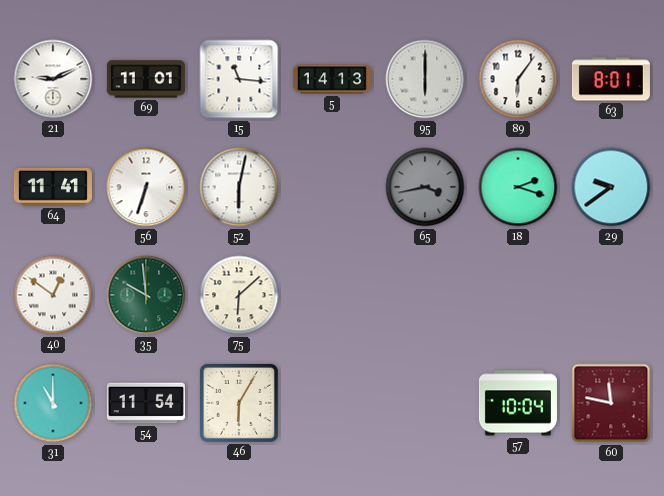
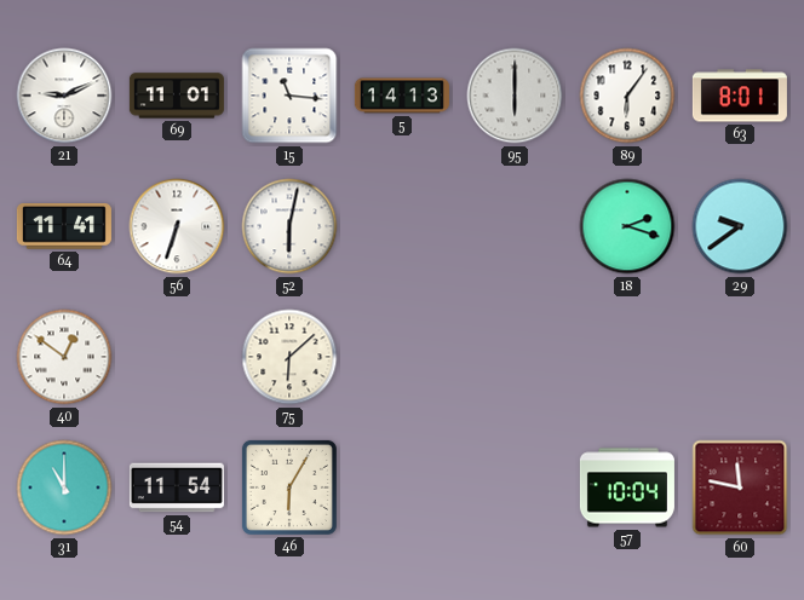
65: 3:43 -> none (425, 187)
35: 9:59 -> none (146, 295)
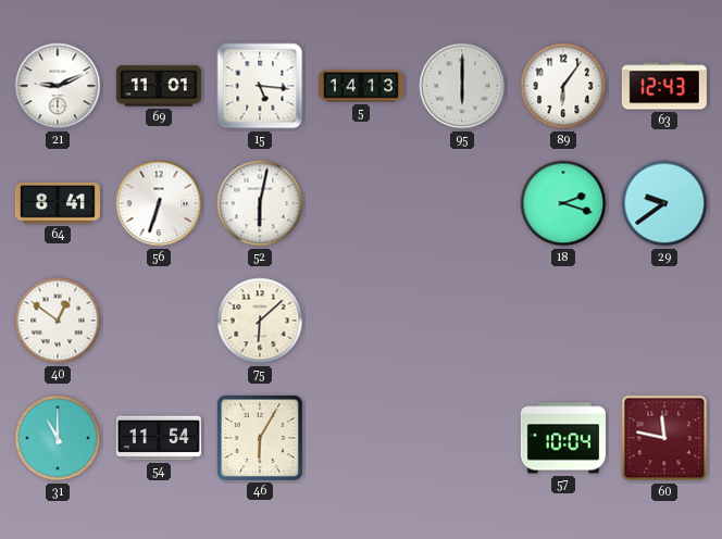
15: 11:16 -> 5:16 (260, 86)
63: 8:01 -> 12:43 (664, 86)
64: 11:41 -> 8:41 (58, 204)
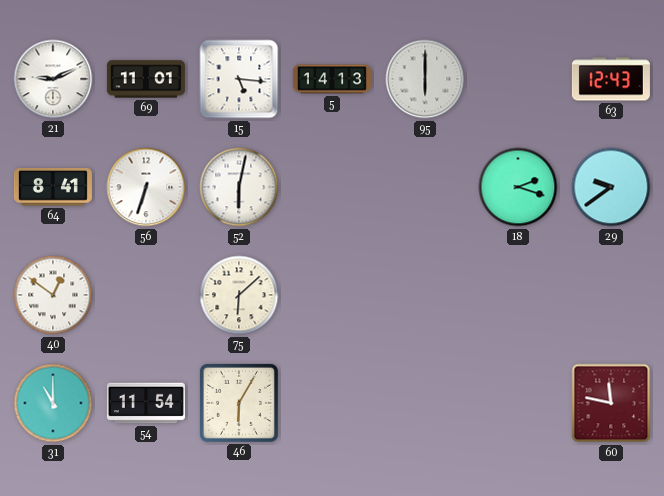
89: 6:06 -> none (563, 86)
57: 10:04 -> none (563, 438)
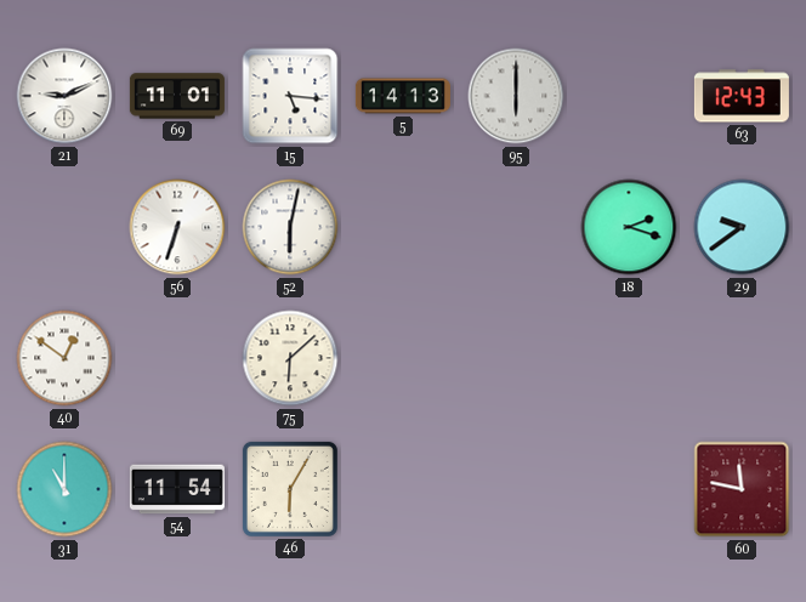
64: 8:41 -> none (53, 188)
